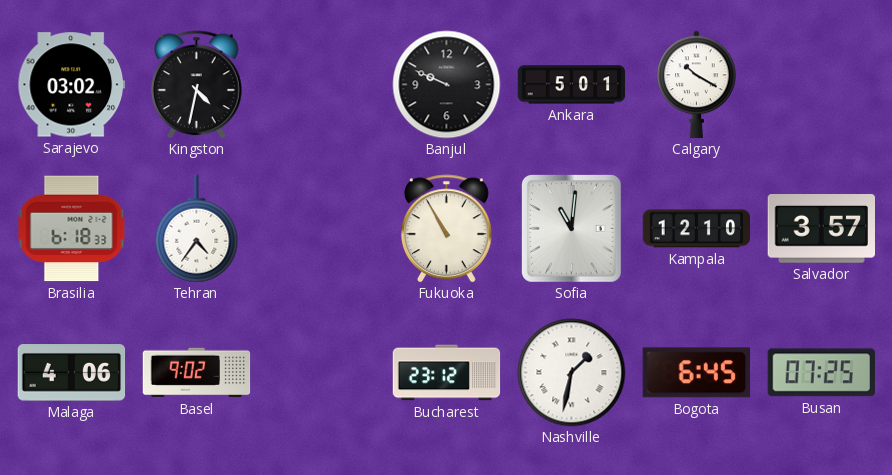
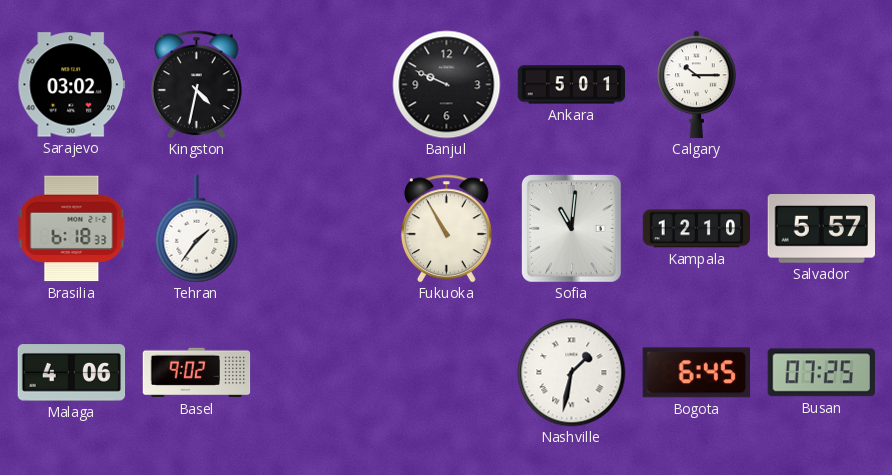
Calgary: 10:20 -> 10:15 (697, 85)
Tehran: 4:36 -> 1:36 (197, 229)
Salvador: 3:57 -> 5:57 (821, 229)
Bucharest: 23:12 -> none (447, 373)
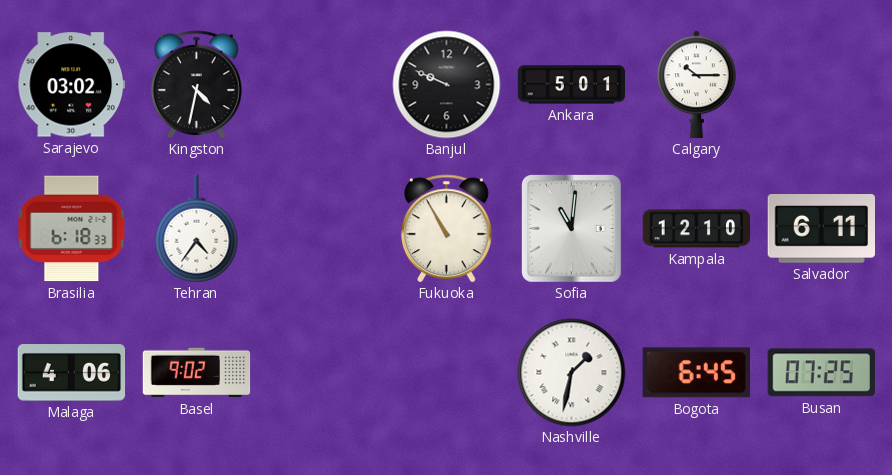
Tehran: 1:36 -> 4:36 (197, 229)
Salvador: 5:57 -> 6:11 (821, 229)
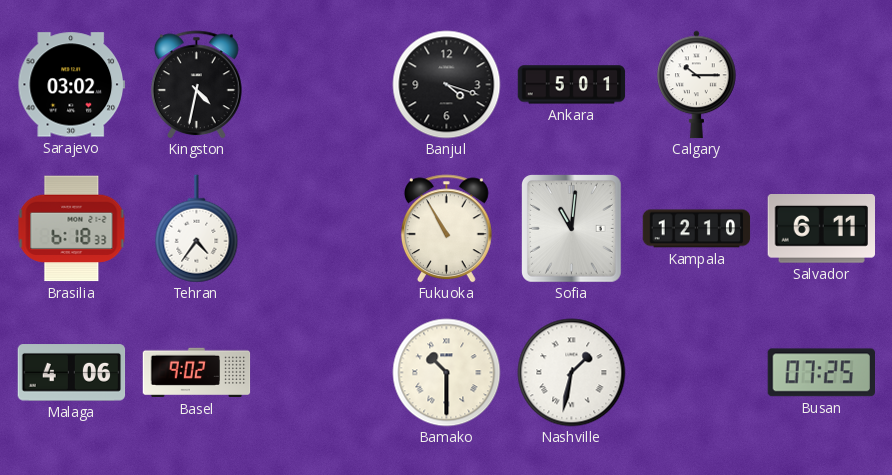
Banjul: 9:49 -> 4:18 (447, 85)
Bamako: none -> 10:30 (447, 373)
Bogota: 6:45 -> none (696, 373)
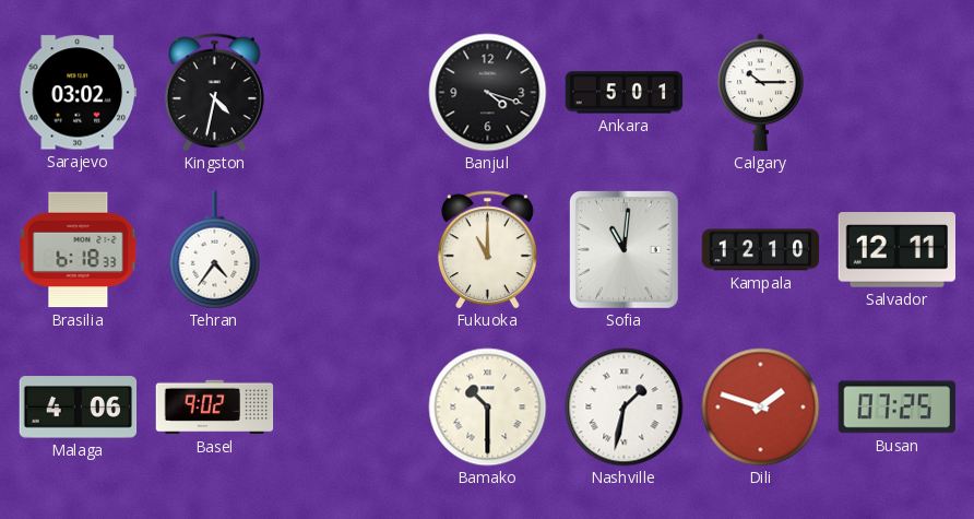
Fukuoka: 10:55 -> 11:00 (487, 250)
Salvador: 6:11 -> 12:11 (896, 250)
Dili: none -> 1:48 (761, 408)
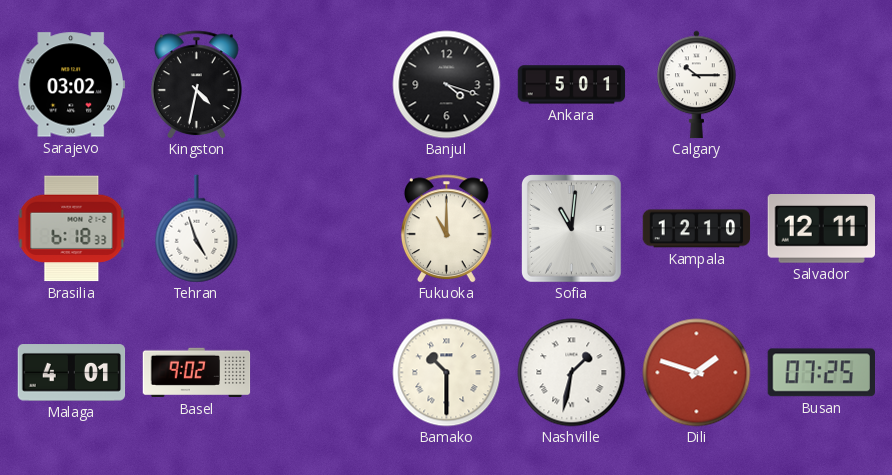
Tehran: 4:36 -> 4:57 (197, 229)
Malaga: 4:06 -> 4:01 (72, 373)
